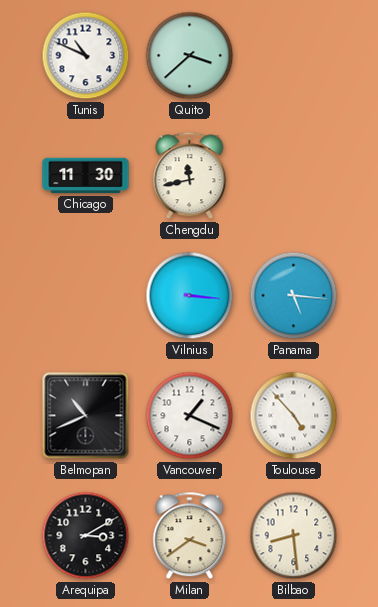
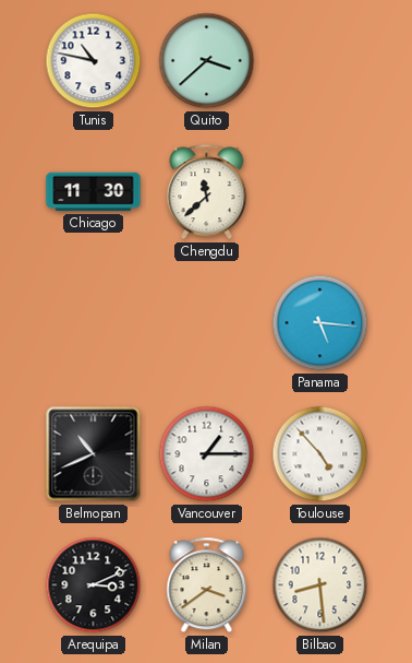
Tunis: 10:49 -> 10:47 (94, 61)
Chengdu: 11:43 -> 11:38 (207, 192)
Vilnius: 3:16 -> none (190, 296)
Vancouver: 1:19 -> 1:15 (207, 454)
Arequipa: 3:10 -> 3:11 (94, 585)
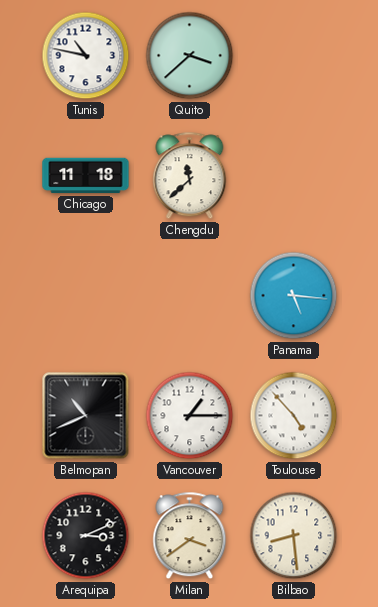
Chicago: 11:30 -> 11:18 (86, 176)
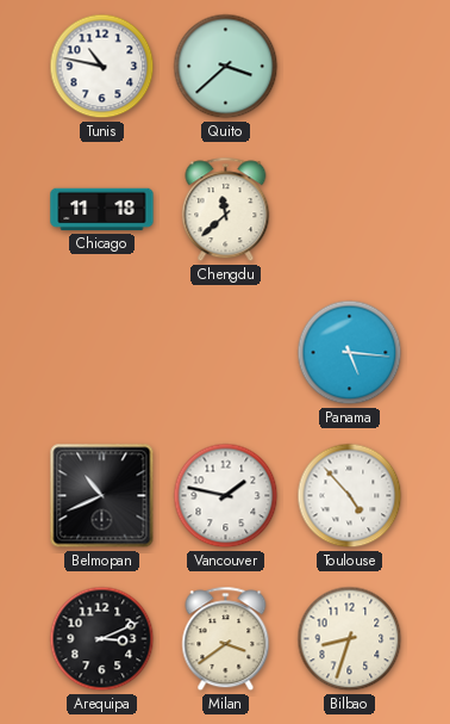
Vancouver: 1:15 -> 1:47 (226, 496)
Bilbao: 8:29 -> 8:33 (350, 639)
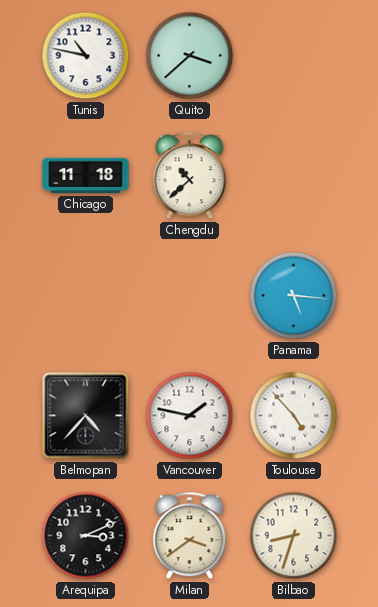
Chengdu: 11:38 -> 10:38 (190, 176)
Belmopan: 10:41 -> 4:37 (86, 416)
